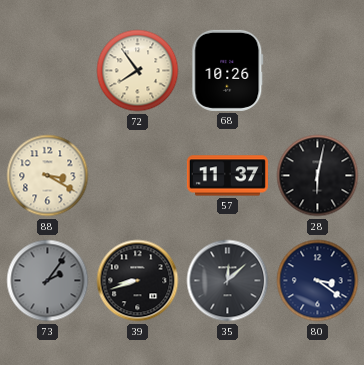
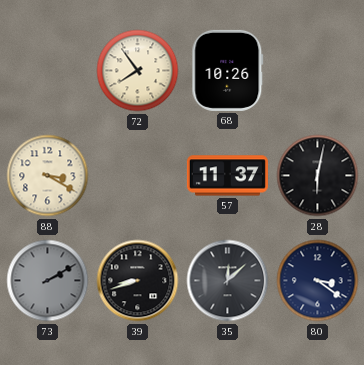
73: 2:06 -> 2:10 (48, 281)
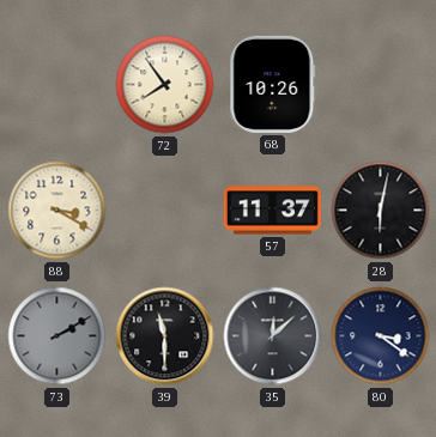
39: 8:42 -> 11:30 (165, 336)
